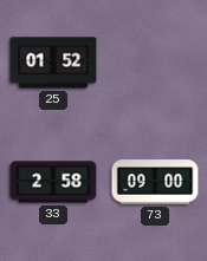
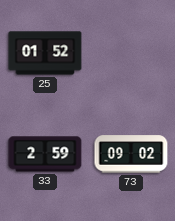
33: 2:58 -> 2:59 (45, 154)
73: 09:00 -> 09:02 (131, 154)
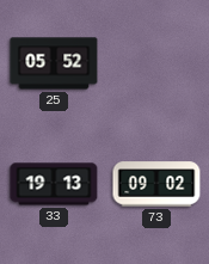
25: 01:52 -> 05:52 (54, 63)
33: 2:59 -> 19:13 (54, 184)
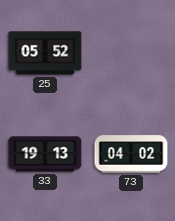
73: 09:02 -> 04:02 (131, 154)
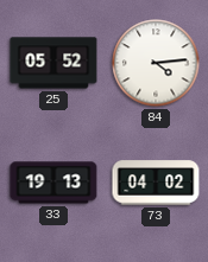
84: none -> 4:14 (156, 63)
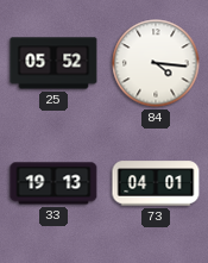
84: 4:14 -> 4:16 (156, 63)
73: 04:02 -> 04:01 (156, 183)
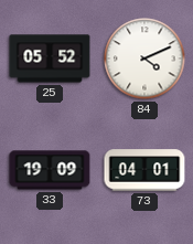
84: 4:16 -> 4:11 (144, 59)
33: 19:13 -> 19:09 (50, 170)
